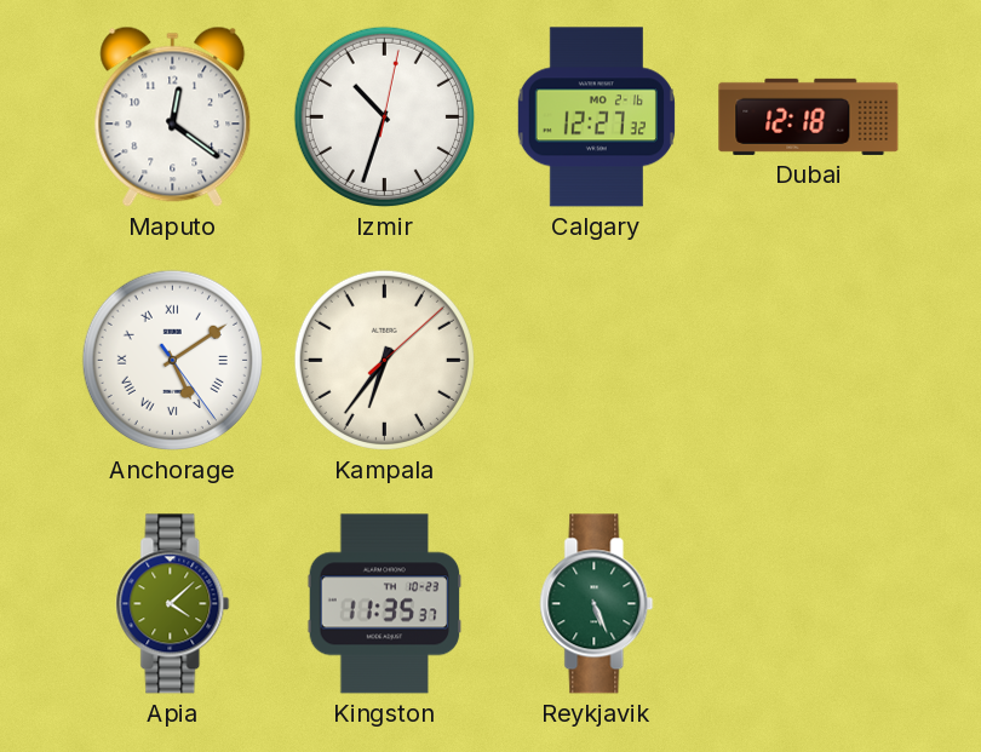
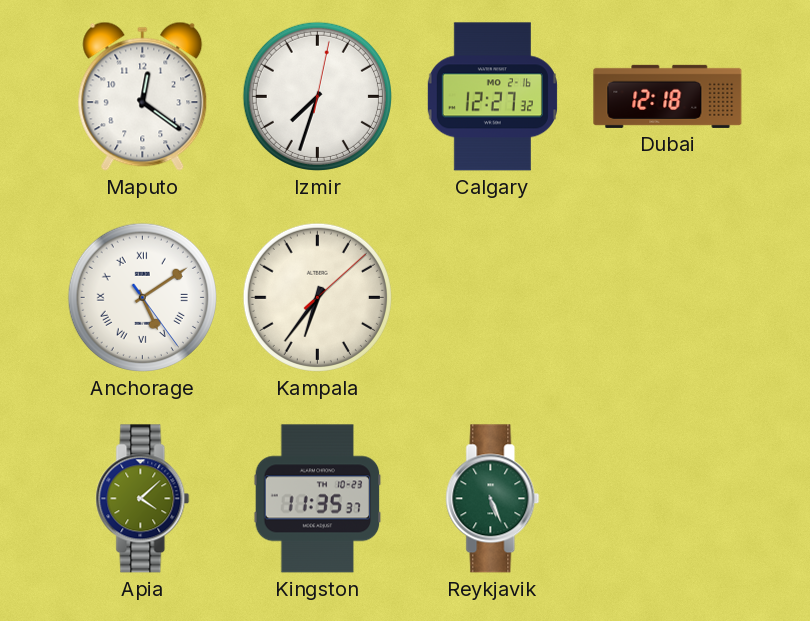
Izmir: 10:33 -> 7:33 (317, 96)
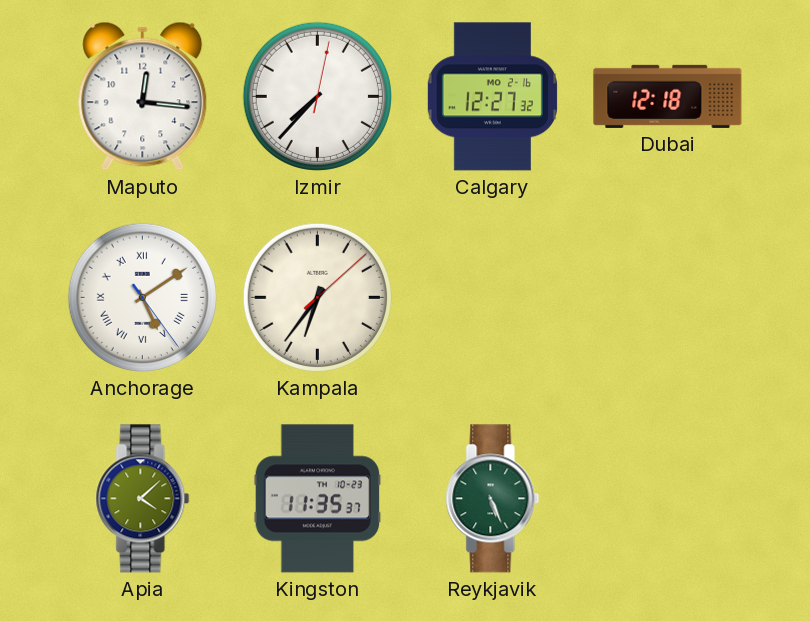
Maputo: 12:21 -> 12:16 (143, 96)
Izmir: 7:33 -> 7:37 (317, 96)
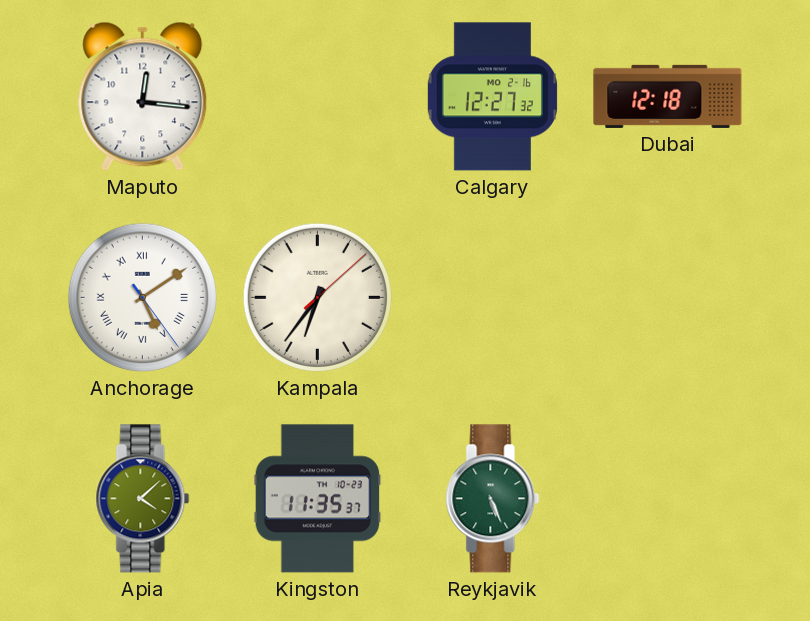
Izmir: 7:37 -> none (317, 96)
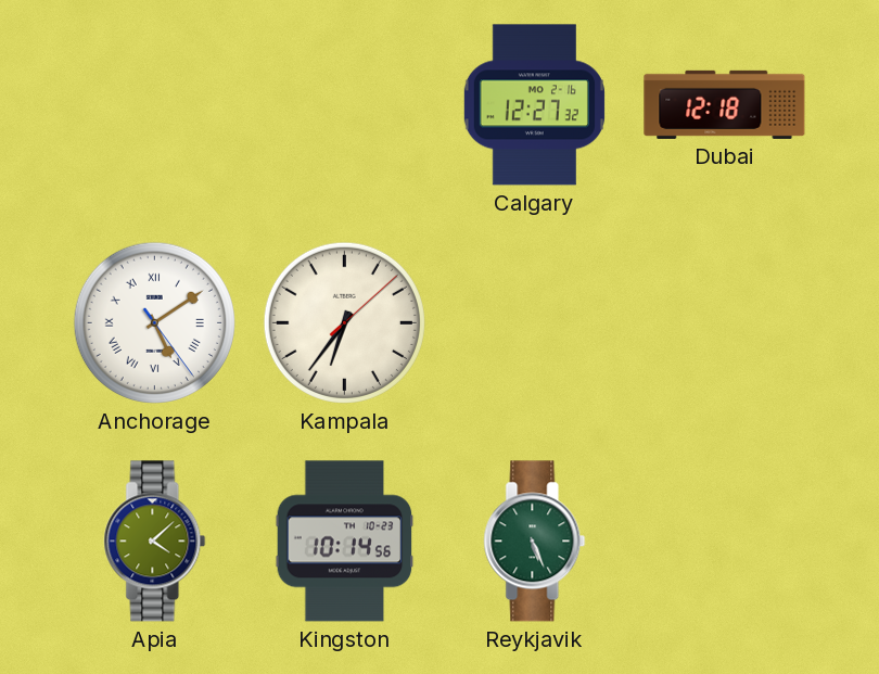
Maputo: 12:16 -> none (143, 96)
Kingston: 11:35 -> 10:14 (345, 542)
